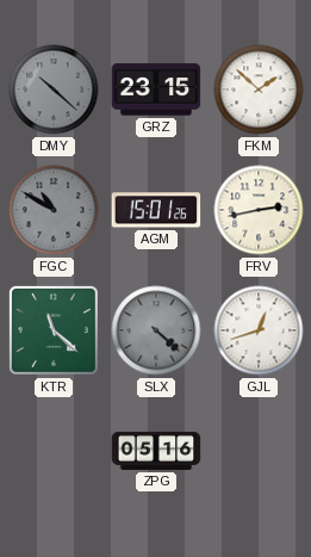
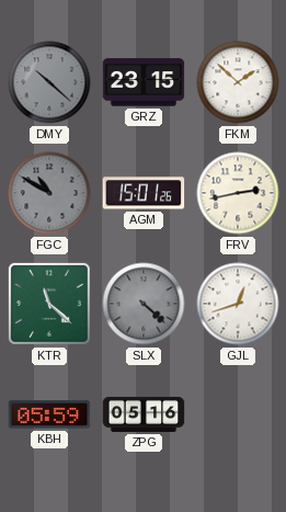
KBH: none -> 05:59 (49, 414)
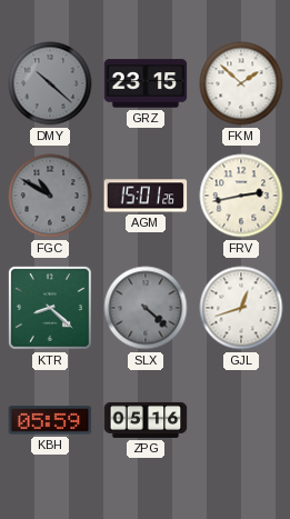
KTR: 11:22 -> 8:22 (50, 308)
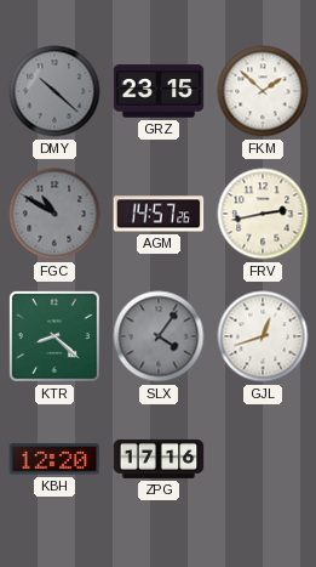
AGM: 15:01 -> 14:57 (159, 214)
SLX: 4:22 -> 4:06 (159, 336)
KBH: 05:59 -> 12:20 (54, 459)
ZPG: 05:16 -> 17:16 (159, 459)
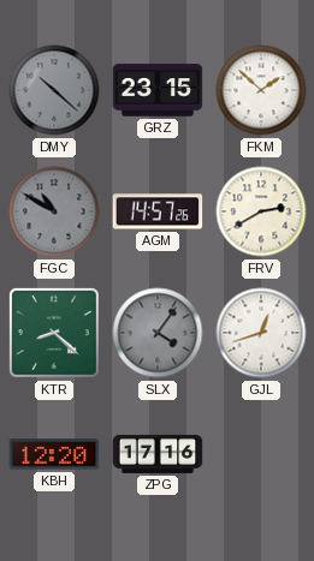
FRV: 2:43 -> 2:40 (261, 211)
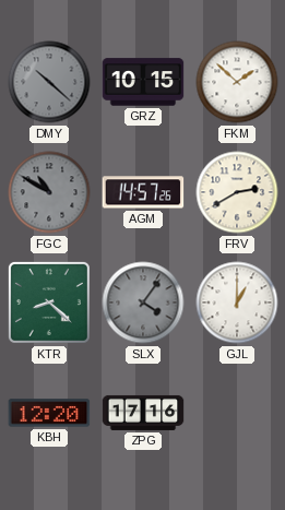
GRZ: 23:15 -> 10:15 (143, 82)
GJL: 12:42 -> 1:00 (237, 303)
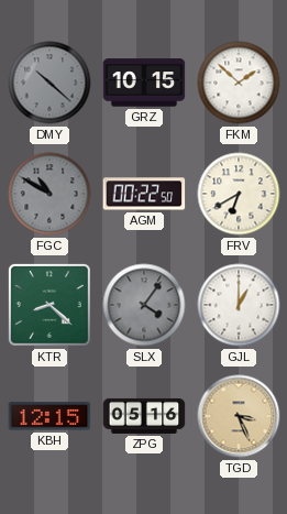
AGM: 14:57 -> 00:22 (144, 194)
FRV: 2:40 -> 6:40 (239, 194)
KBH: 12:20 -> 12:15 (49, 416)
ZPG: 17:16 -> 05:16 (144, 416)
TGD: none -> 3:26 (239, 416)
